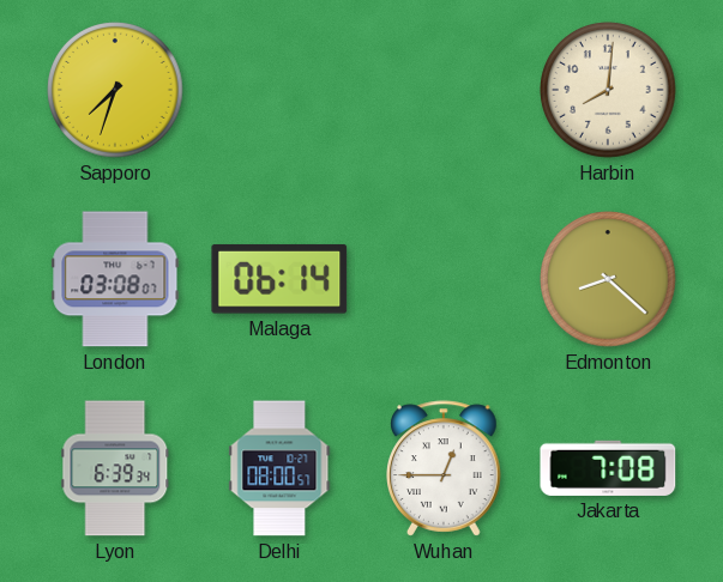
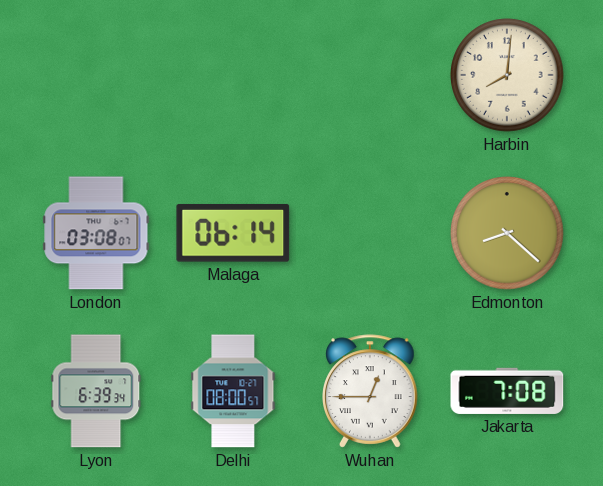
Sapporo: 7:33 -> none (115, 90)
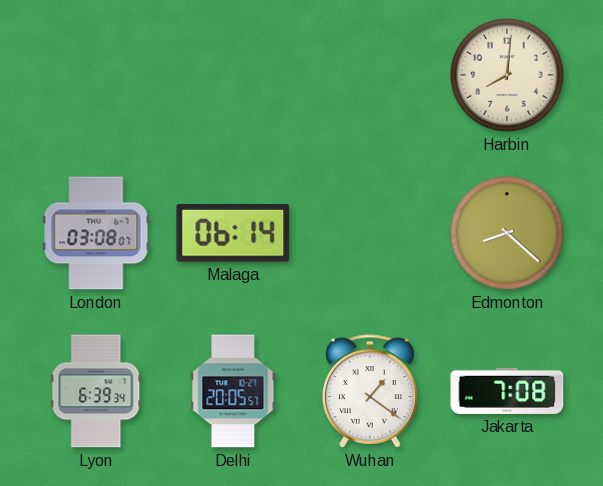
Delhi: 08:00 -> 20:05 (233, 391)
Wuhan: 12:45 -> 1:21 (371, 391)
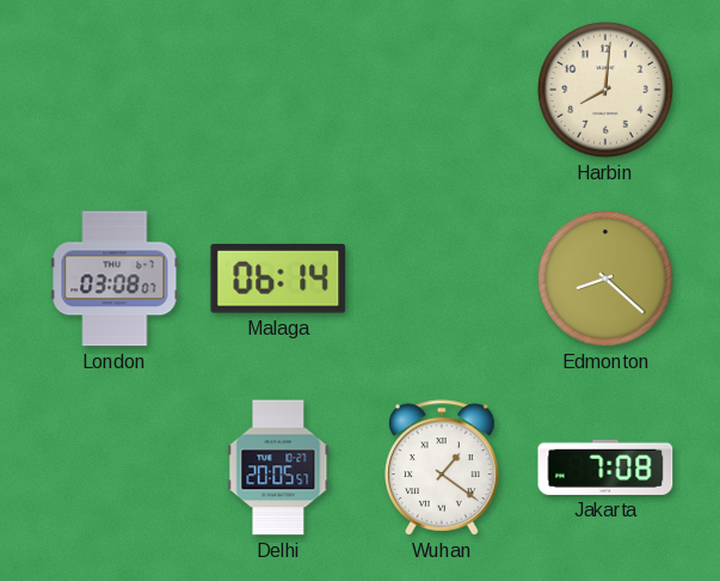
Lyon: 6:39 -> none (96, 391)
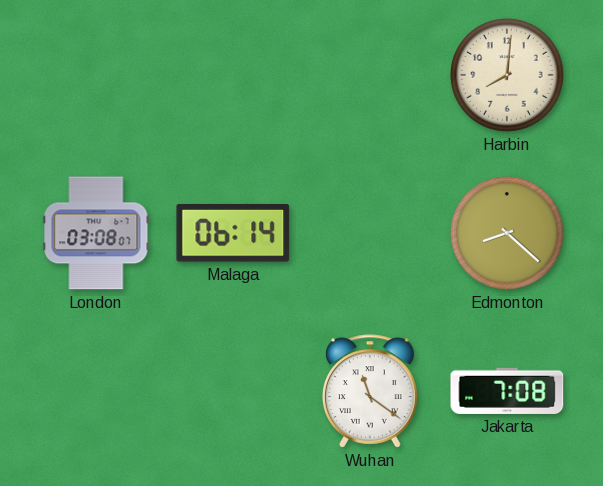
Delhi: 20:05 -> none (278, 467)
Wuhan: 1:21 -> 11:21 (371, 391)
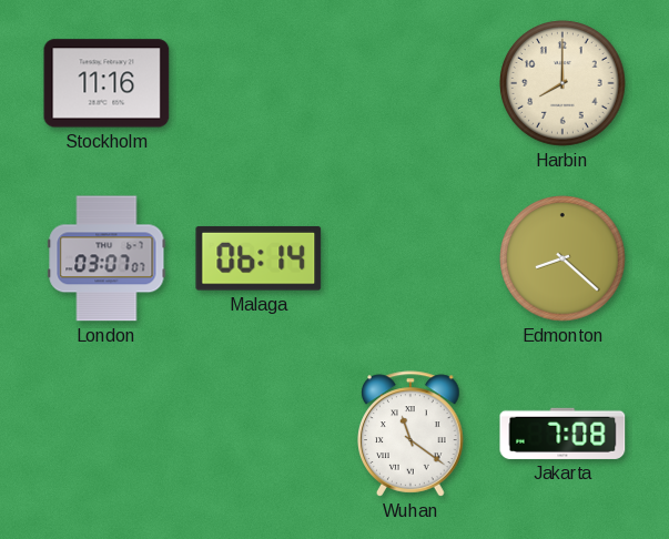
Stockholm: none -> 11:16 (107, 83)
Harbin: 8:01 -> 8:00 (562, 83)
London: 03:08 -> 03:07 (107, 258)
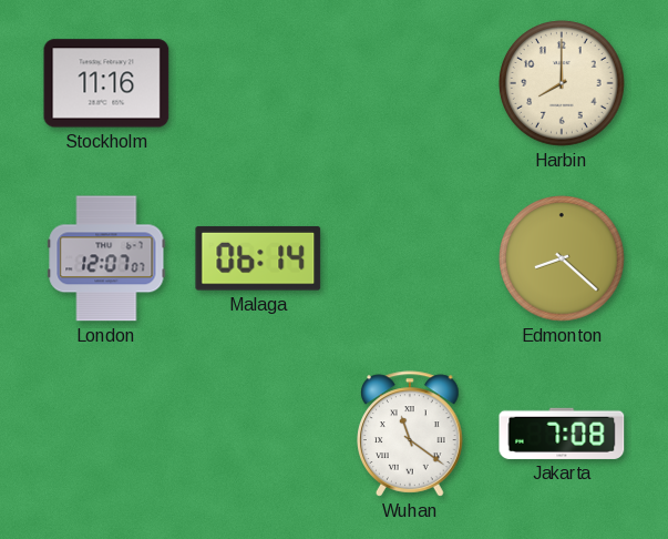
London: 03:07 -> 12:07 (106, 258)
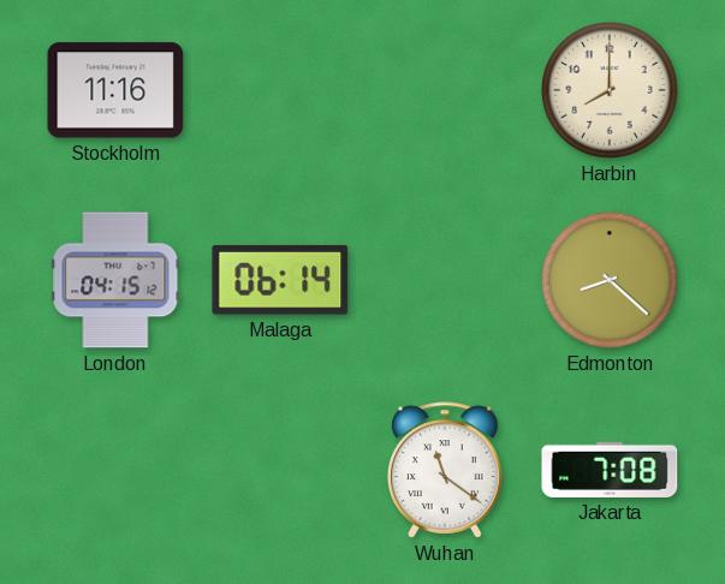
London: 12:07 -> 04:15 (115, 280)
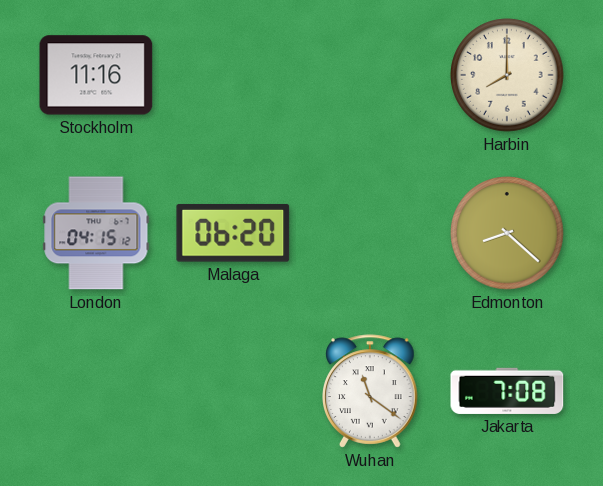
Malaga: 06:14 -> 06:20 (233, 233)
